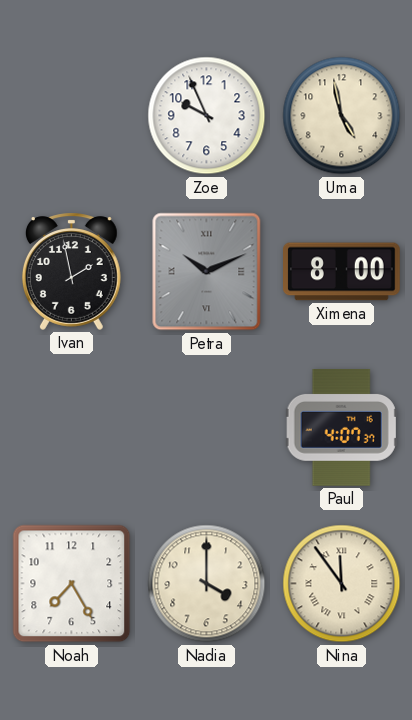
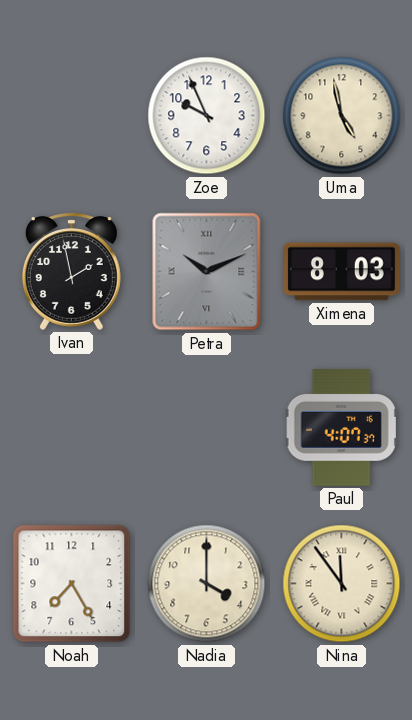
Ximena: 8:00 -> 8:03 (342, 272)
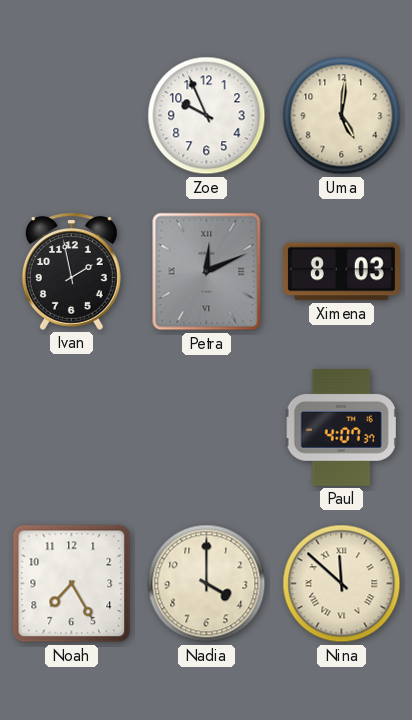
Uma: 4:58 -> 5:01 (342, 116)
Petra: 10:11 -> 12:11 (207, 272)
Nina: 11:54 -> 11:52 (342, 584)
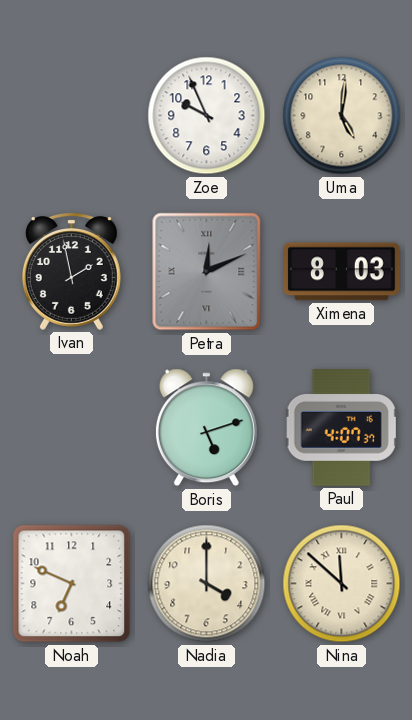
Boris: none -> 5:12 (206, 428)
Noah: 7:25 -> 6:49 (72, 584)
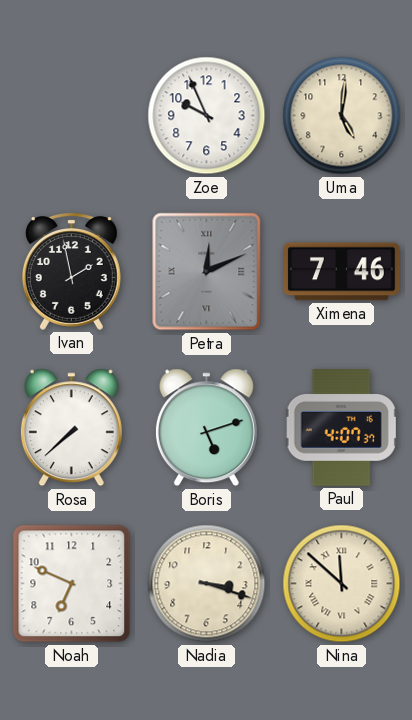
Ximena: 8:03 -> 7:46 (342, 272)
Rosa: none -> 7:38 (71, 428)
Nadia: 4:00 -> 3:18 (207, 584)
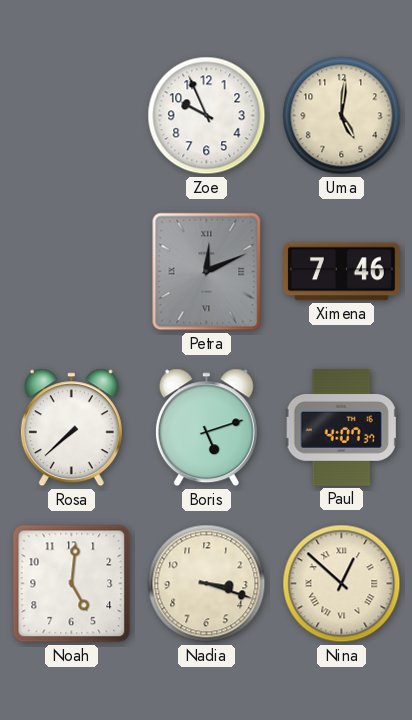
Ivan: 1:58 -> none (71, 271)
Noah: 6:49 -> 5:01 (72, 584)
Nina: 11:52 -> 12:52 (342, 584)
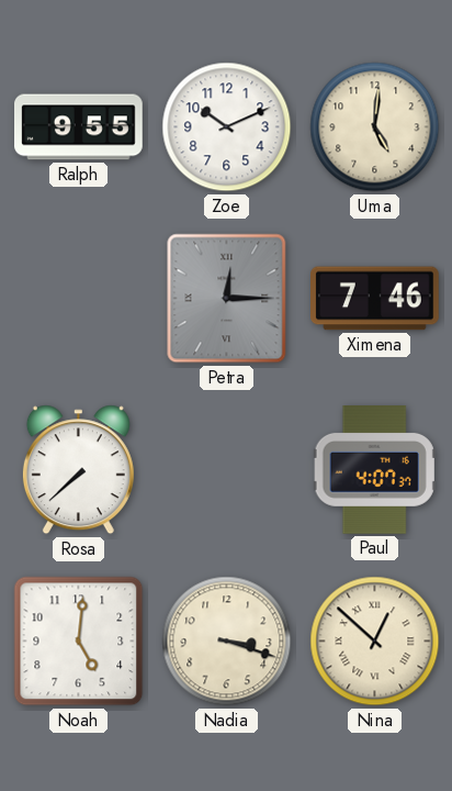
Ralph: none -> 9:55 (79, 127)
Zoe: 9:56 -> 10:11 (227, 127)
Petra: 12:11 -> 12:15 (227, 299)
Boris: 5:12 -> none (206, 428)
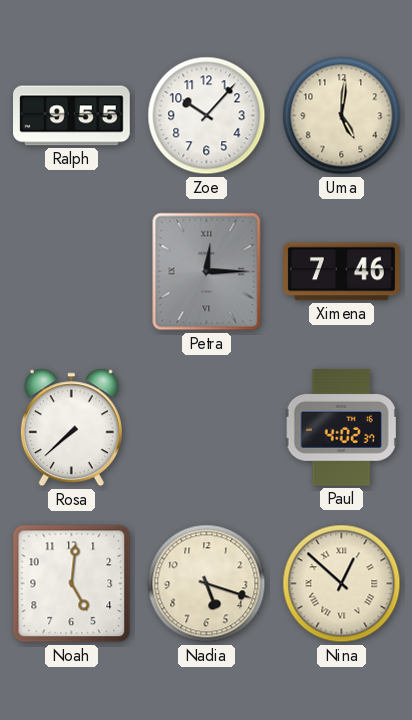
Zoe: 10:11 -> 10:07 (207, 116)
Paul: 4:07 -> 4:02 (341, 428)
Nadia: 3:18 -> 5:18 (207, 584)
